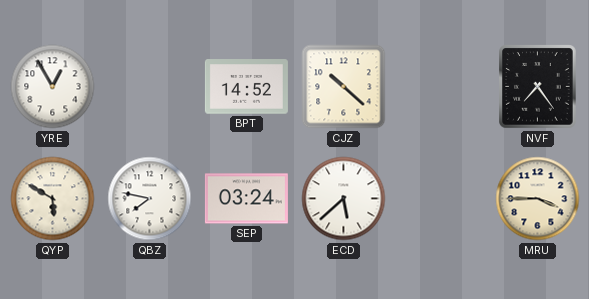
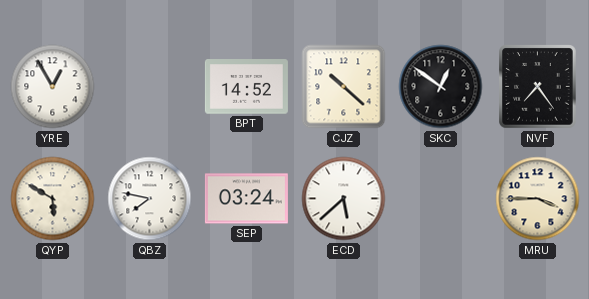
SKC: none -> 12:51 (441, 87)
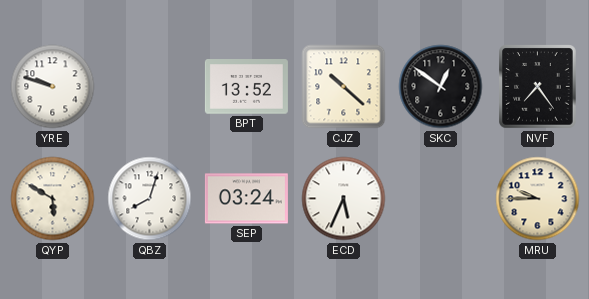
YRE: 12:55 -> 9:48 (53, 87)
BPT: 14:52 -> 13:52 (246, 87)
QBZ: 7:47 -> 8:03 (150, 199)
ECD: 5:38 -> 5:34 (344, 199)
MRU: 3:45 -> 9:45 (538, 199)
